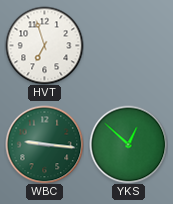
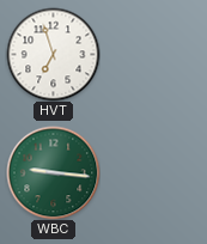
YKS: 12:52 -> none (128, 144)
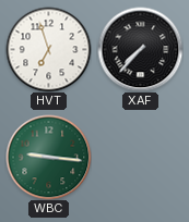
XAF: none -> 7:37 (140, 49)
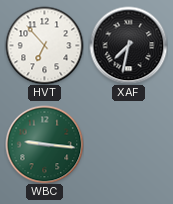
HVT: 6:57 -> 6:53 (44, 45)
XAF: 7:37 -> 7:32 (128, 45)
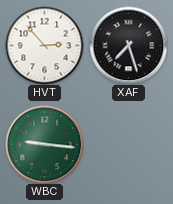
HVT: 6:53 -> 2:53 (44, 45)
XAF: 7:32 -> 7:27 (128, 45)
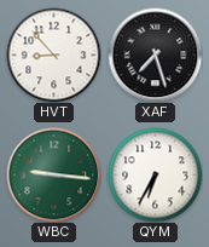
HVT: 2:53 -> 8:53 (53, 54)
QYM: none -> 6:35 (155, 174)
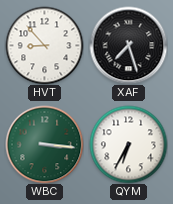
WBC: 9:16 -> 3:16 (44, 144)
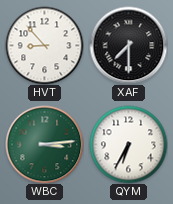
XAF: 7:27 -> 7:30 (128, 45)
WBC: 3:16 -> 3:14 (44, 144)
